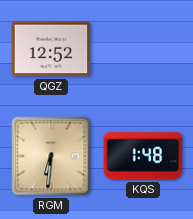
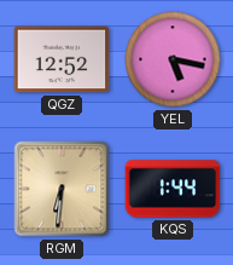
YEL: none -> 5:17 (173, 59)
KQS: 1:48 -> 1:44 (173, 189)
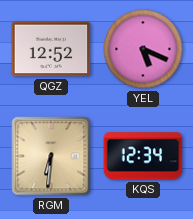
YEL: 5:17 -> 5:19 (143, 49)
KQS: 1:44 -> 12:34 (143, 156)
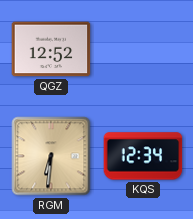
YEL: 5:19 -> none (143, 49)
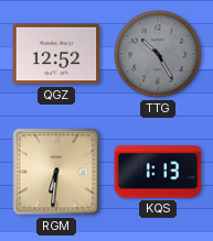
TTG: none -> 10:25 (158, 54)
KQS: 12:34 -> 1:13 (158, 172)
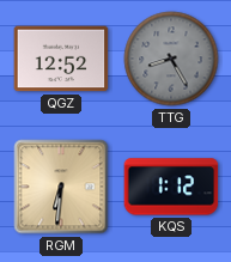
TTG: 10:25 -> 8:25 (171, 59)
KQS: 1:13 -> 1:12 (171, 187)
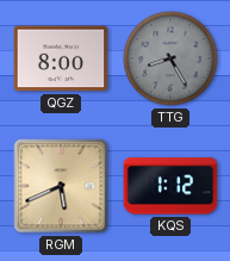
QGZ: 12:52 -> 8:00 (61, 58)
RGM: 6:31 -> 5:41 (61, 186)
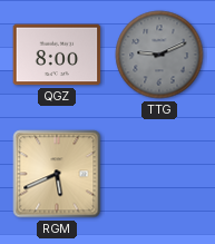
TTG: 8:25 -> 9:11 (159, 55)
KQS: 1:12 -> none (170, 186)
